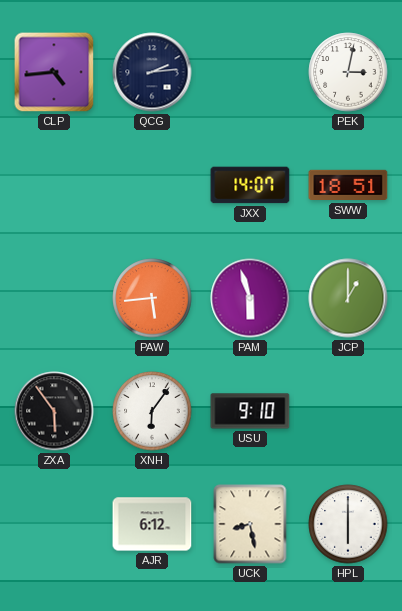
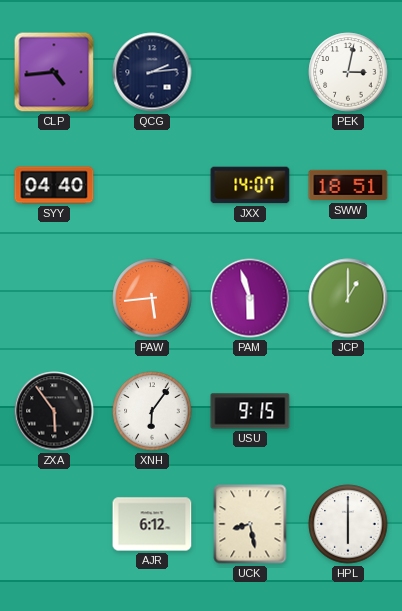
SYY: none -> 04:40 (54, 185)
USU: 9:10 -> 9:15 (250, 411)
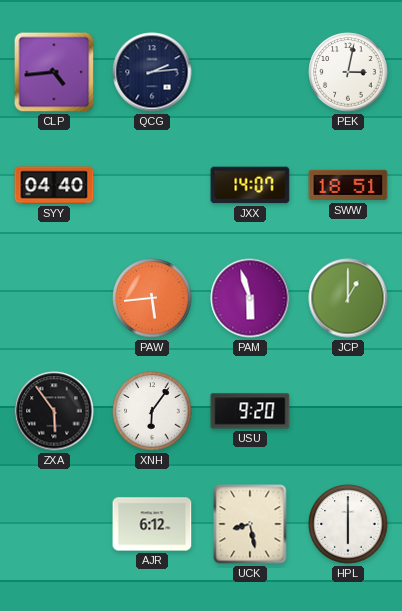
USU: 9:15 -> 9:20 (250, 411)
